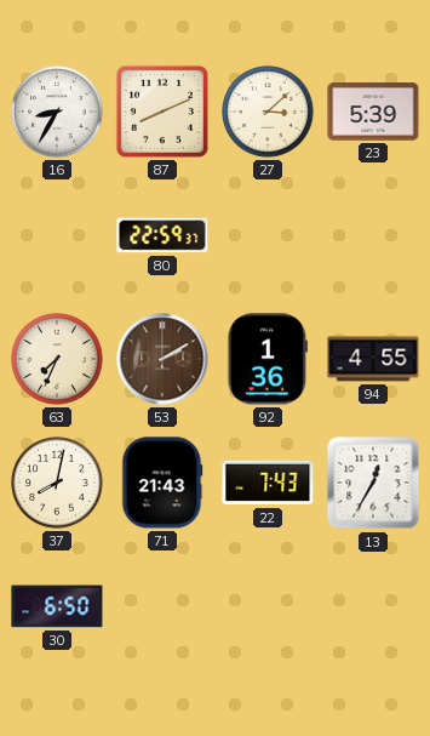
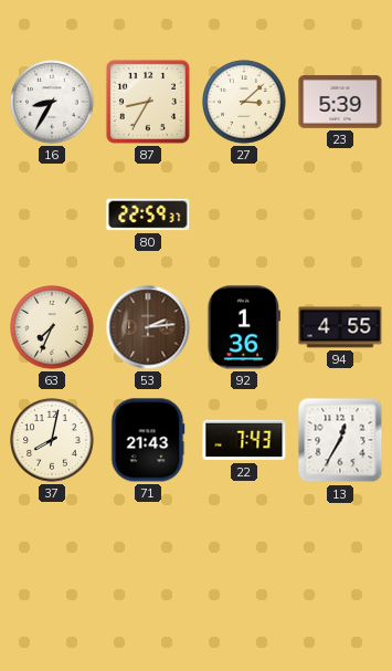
87: 8:11 -> 8:35 (148, 102)
53: 2:10 -> 2:14 (148, 327)
30: 6:50 -> none (57, 606)
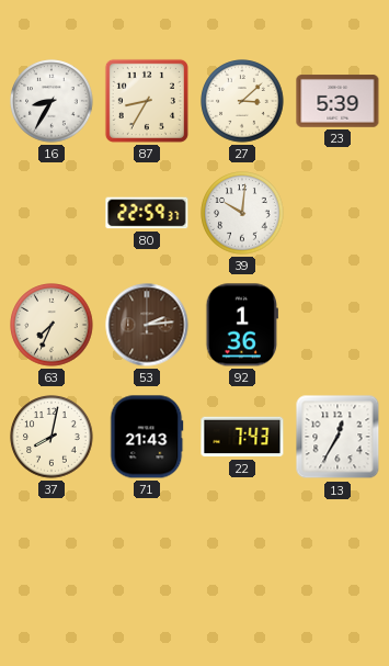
39: none -> 10:01 (242, 213)
94: 4:55 -> none (340, 327)
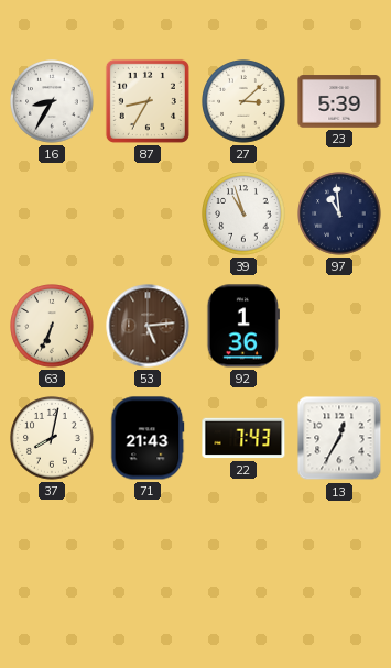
80: 22:59 -> none (147, 213)
39: 10:01 -> 10:57 (243, 213)
97: none -> 10:59 (339, 213)
63: 7:34 -> 6:34 (52, 326)
53: 2:14 -> 5:14 (148, 326)
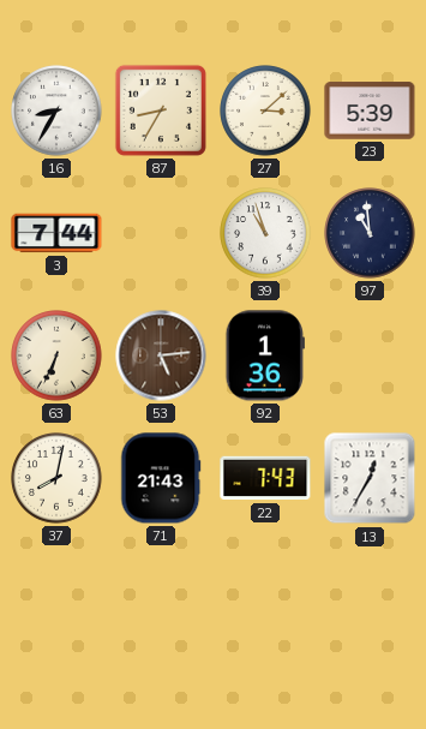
3: none -> 7:44 (56, 233)
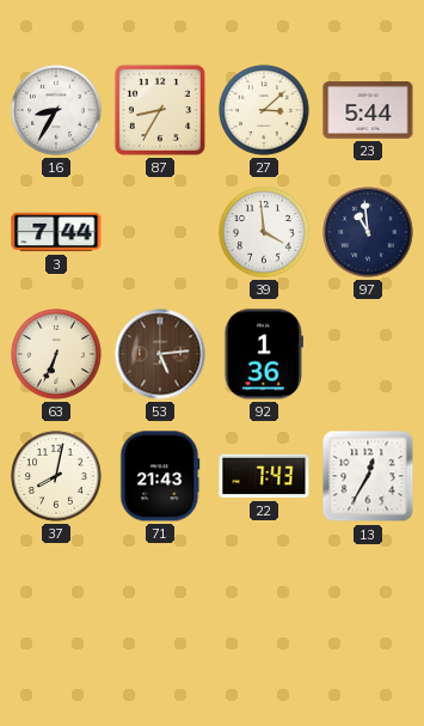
23: 5:39 -> 5:44 (368, 110)
39: 10:57 -> 3:59 (264, 232)
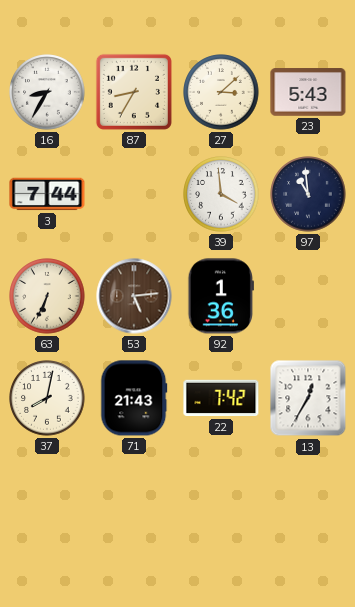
23: 5:44 -> 5:43 (308, 92)
22: 7:43 -> 7:42 (221, 398)
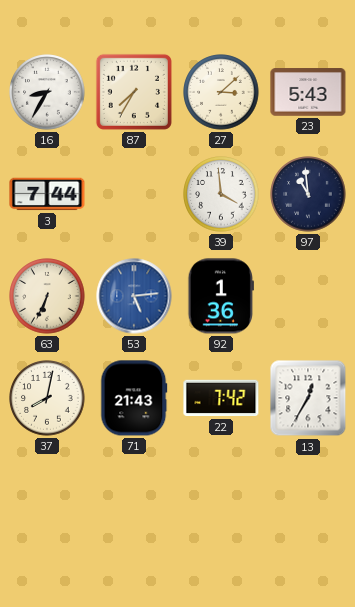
87: 8:35 -> 7:35 (134, 92)
53 dial: brown -> blue (134, 296)
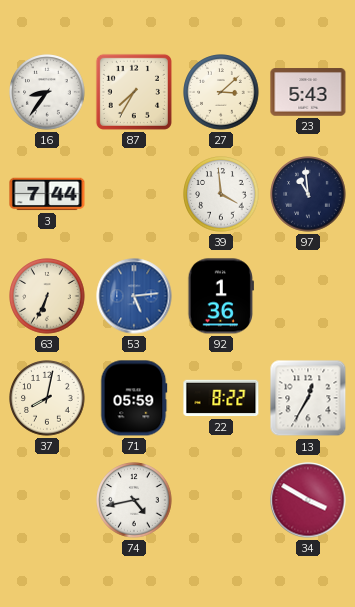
16: 8:35 -> 8:36 (47, 92)
71: 21:43 -> 05:59 (134, 398)
22: 7:42 -> 8:22 (221, 398)
74: none -> 4:43 (134, 500)
34: none -> 3:50 (308, 500)
